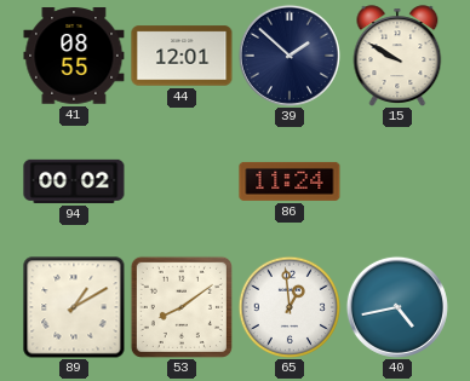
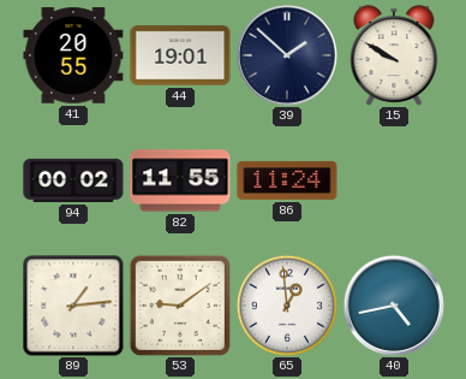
41: 08:55 -> 20:55 (73, 55)
44: 12:01 -> 19:01 (180, 55)
82: none -> 11:55 (180, 180)
89: 1:10 -> 1:14 (73, 306)
53: 8:09 -> 9:09 (180, 306)
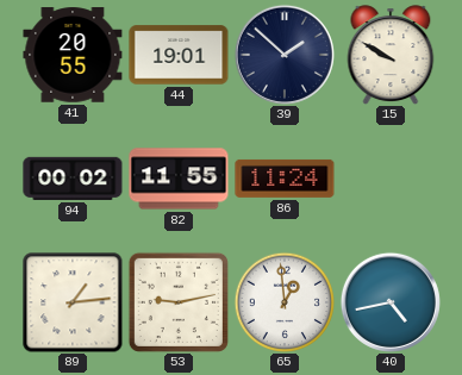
53: 9:09 -> 9:13 (179, 302)
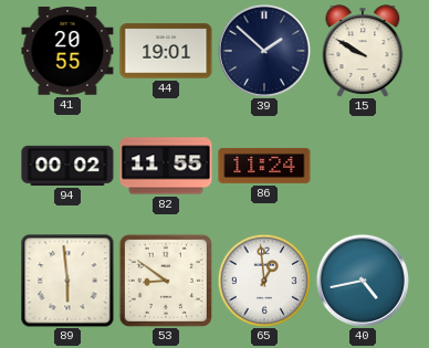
89: 1:14 -> 5:59 (67, 281)
53: 9:13 -> 8:51 (166, 281)
